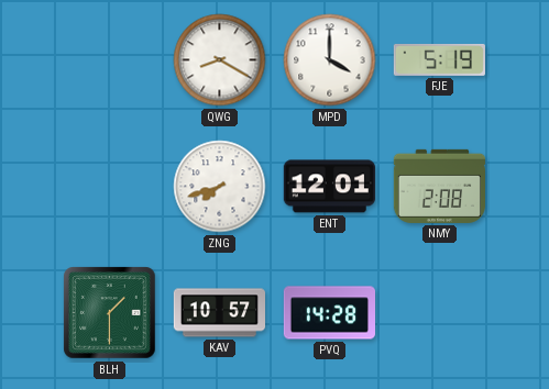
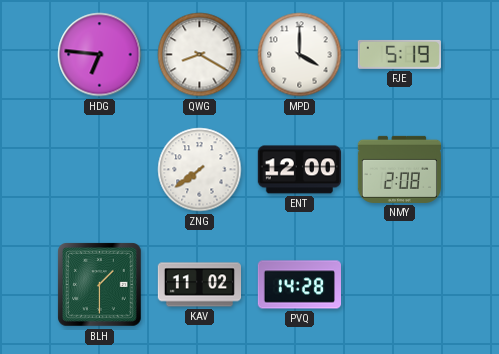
HDG: none -> 6:46 (100, 55)
ZNG: 7:42 -> 7:39 (200, 170)
ENT: 12:01 -> 12:00 (299, 170)
KAV: 10:57 -> 11:02 (199, 285)
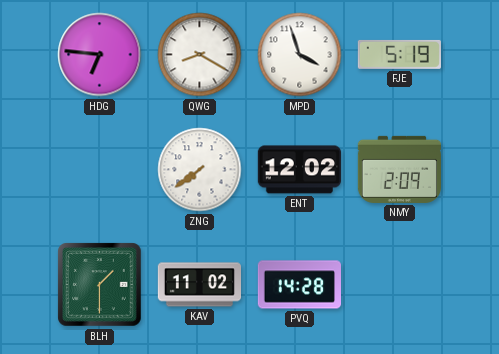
MPD: 4:00 -> 3:57 (300, 55)
ENT: 12:00 -> 12:02 (299, 170)
NMY: 2:08 -> 2:09 (399, 169)
